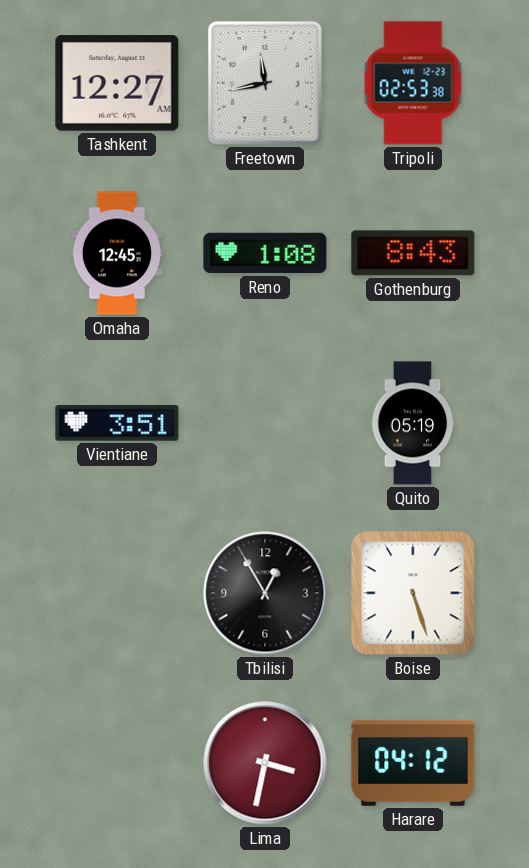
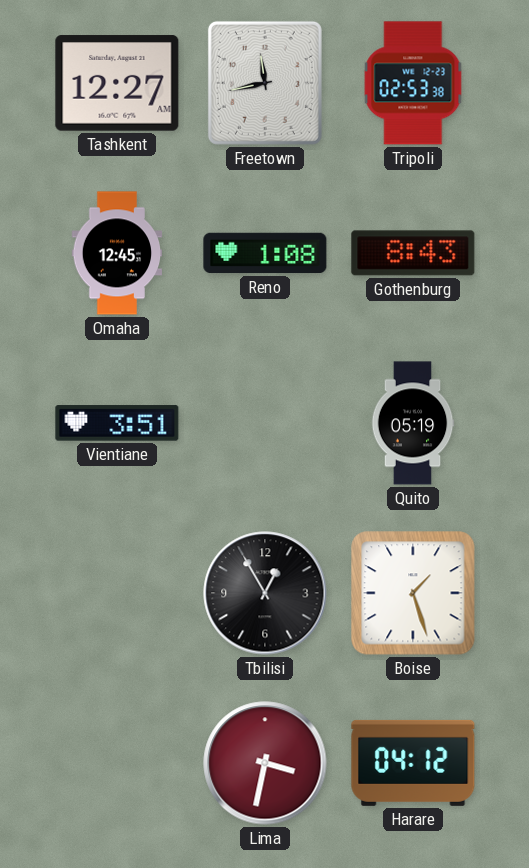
Boise: 5:27 -> 1:27 (413, 593)
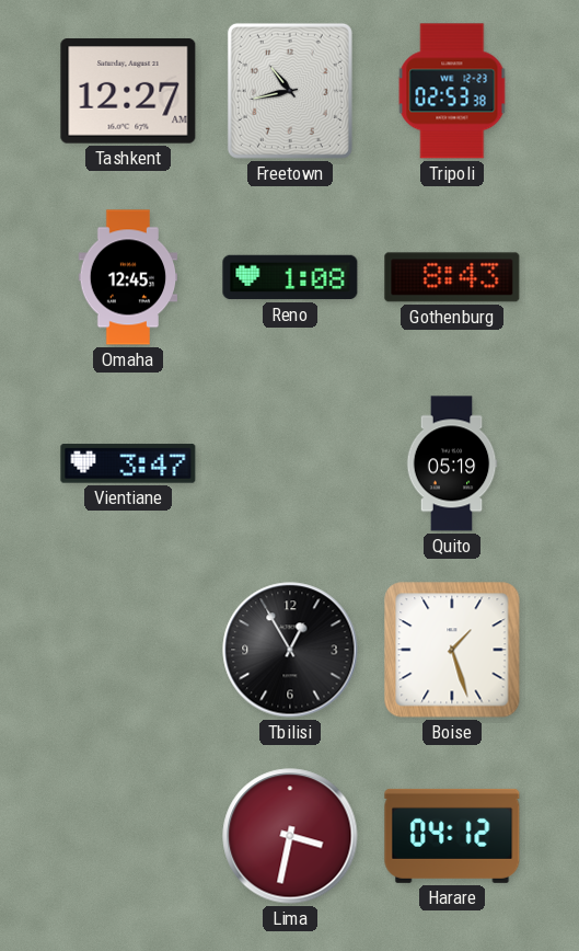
Freetown: 11:43 -> 10:43 (290, 91)
Vientiane: 3:51 -> 3:47 (128, 463)
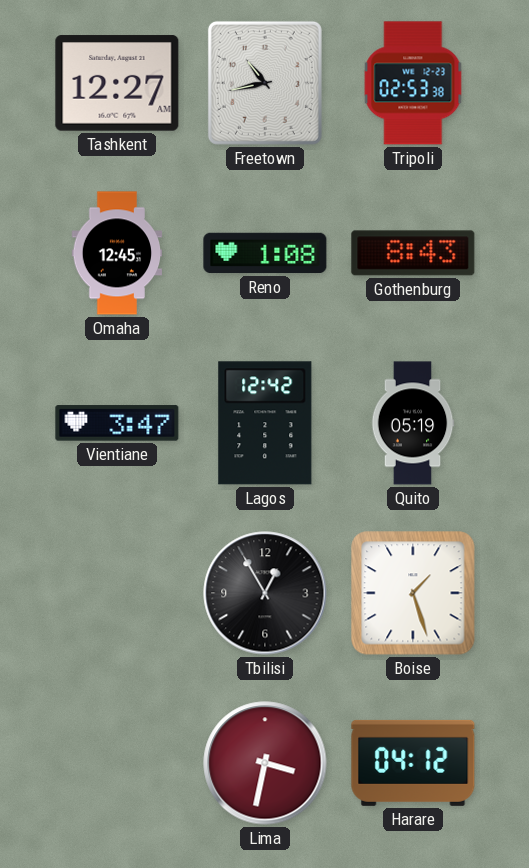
Lagos: none -> 12:42 (265, 423)
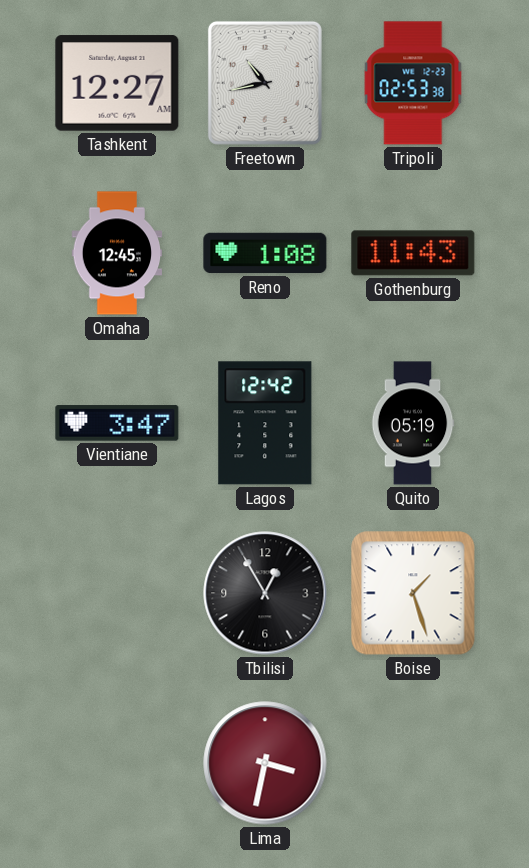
Gothenburg: 8:43 -> 11:43 (413, 253)
Harare: 04:12 -> none (413, 763)
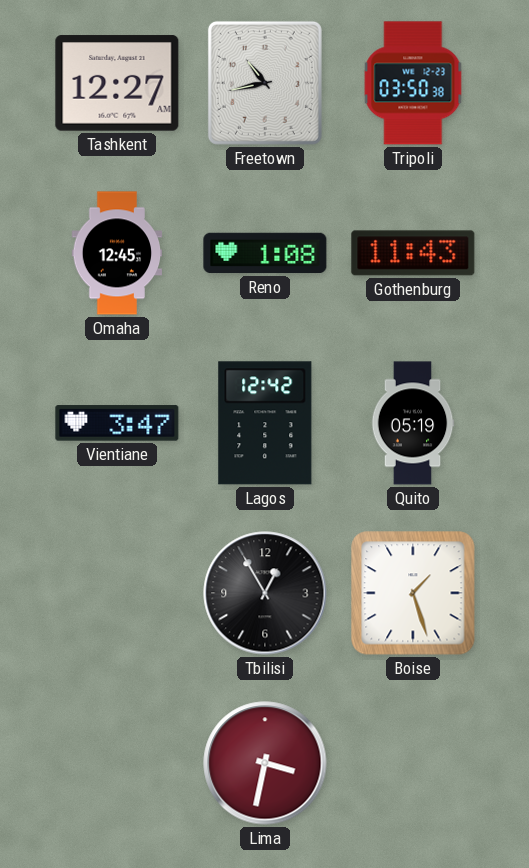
Tripoli: 02:53 -> 03:50 (413, 83)
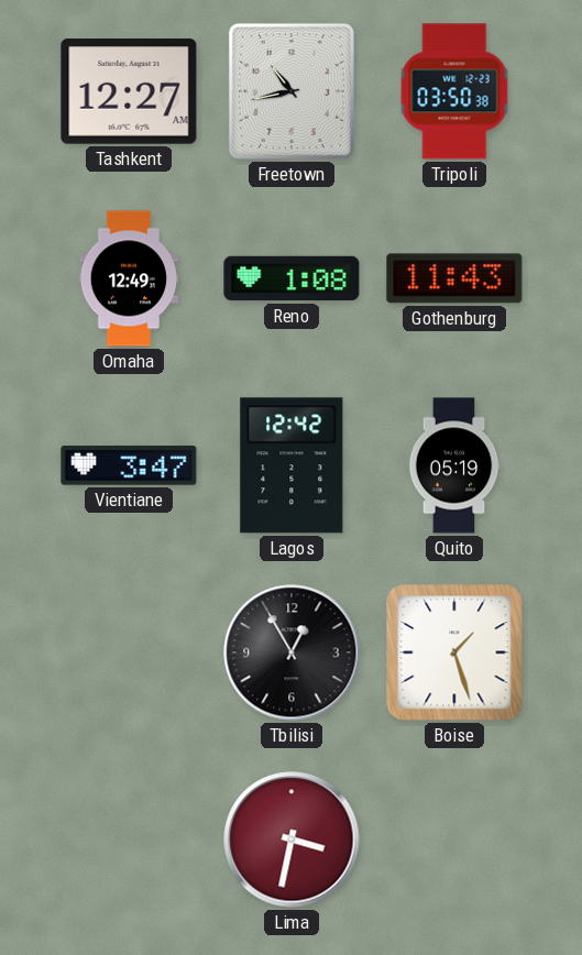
Omaha: 12:45 -> 12:49 (129, 278)
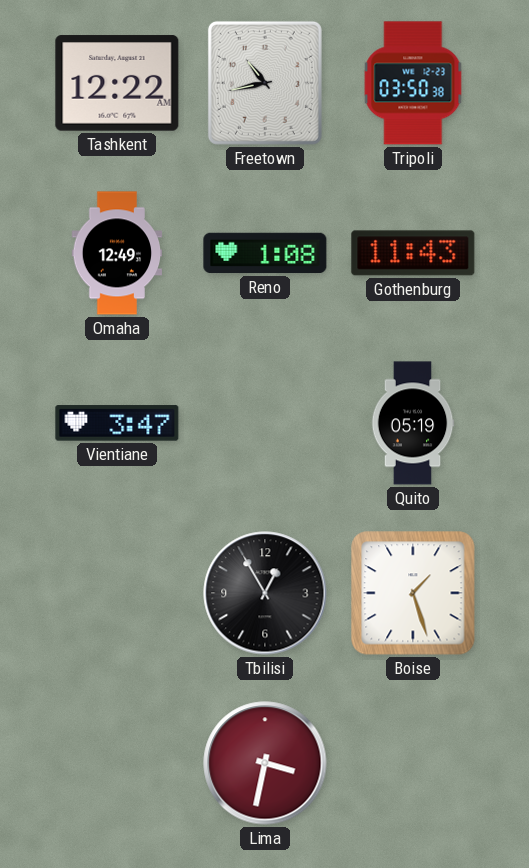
Tashkent: 12:27 -> 12:22 (117, 83)
Lagos: 12:42 -> none (292, 465)
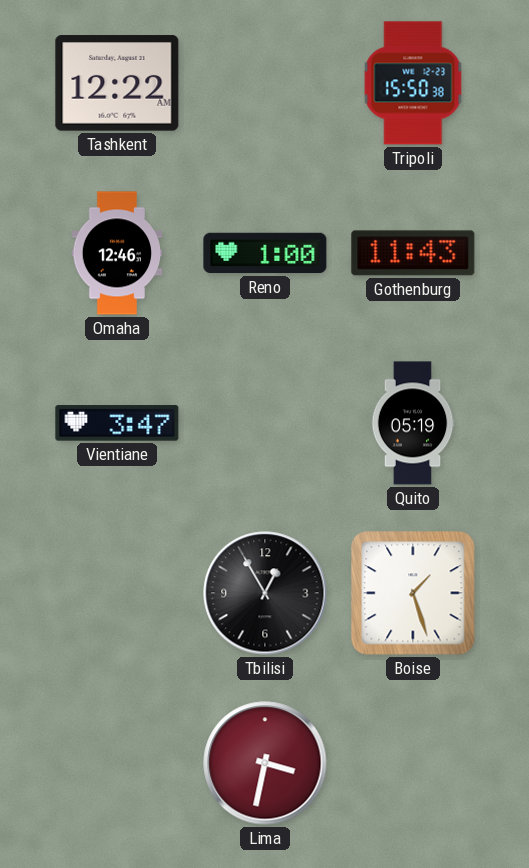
Freetown: 10:43 -> none (265, 83)
Tripoli: 03:50 -> 15:50 (413, 83)
Omaha: 12:49 -> 12:46 (117, 253)
Reno: 1:08 -> 1:00 (265, 253)
